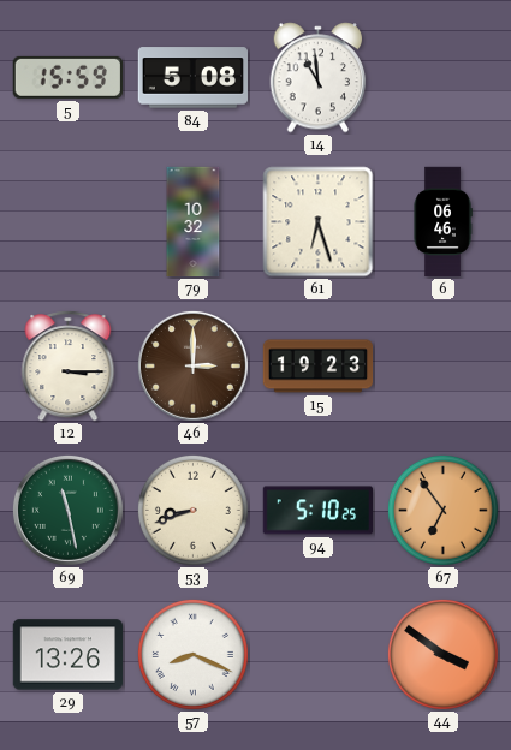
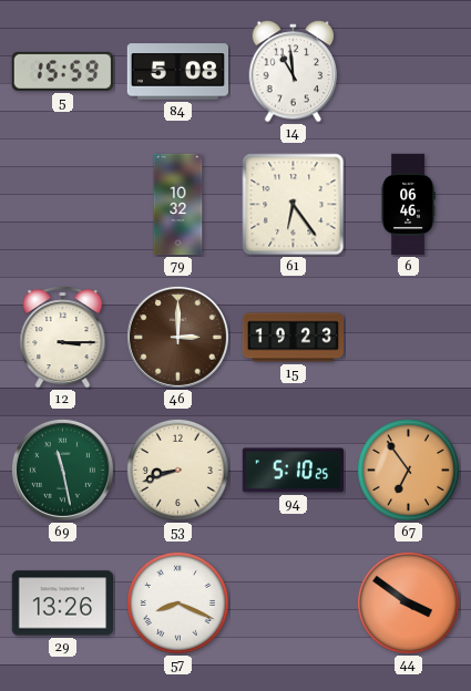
61: 6:27 -> 6:24 (294, 205)
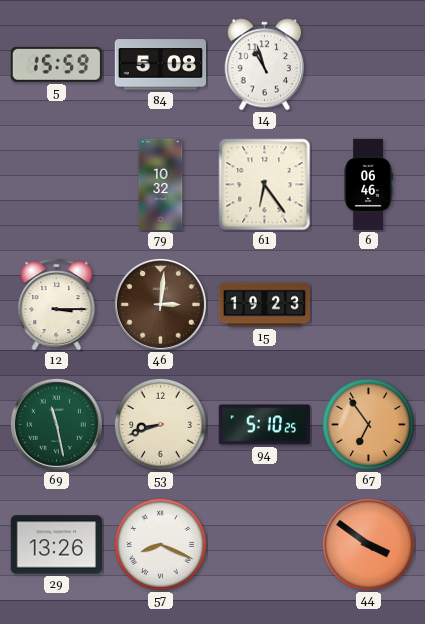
14: 10:59 -> 10:57 (265, 65)
46: 3:00 -> 3:01 (160, 304)
